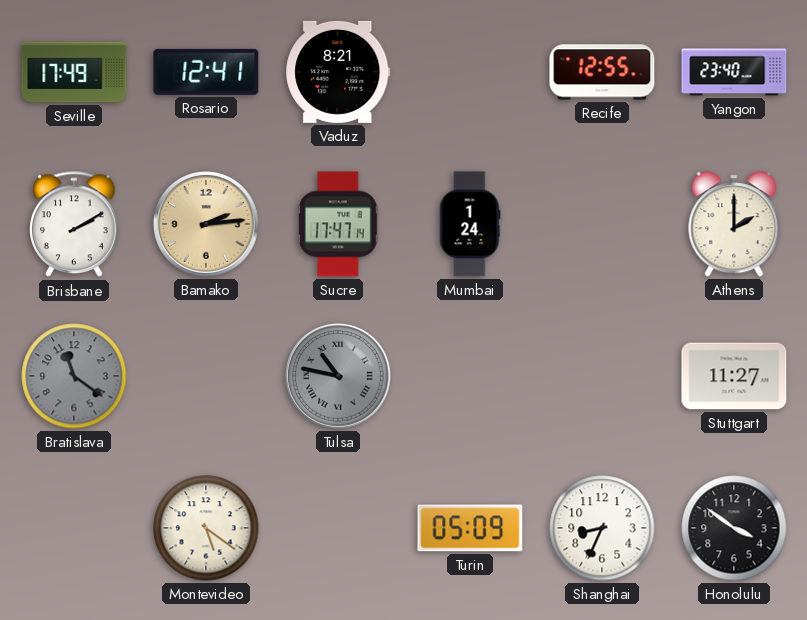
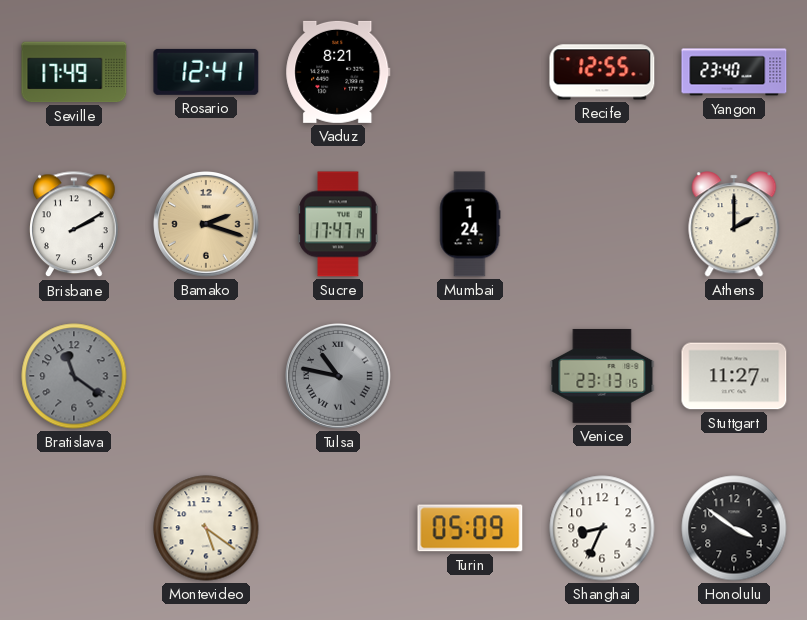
Bamako: 2:14 -> 2:18 (207, 225)
Venice: none -> 23:13 (602, 376)
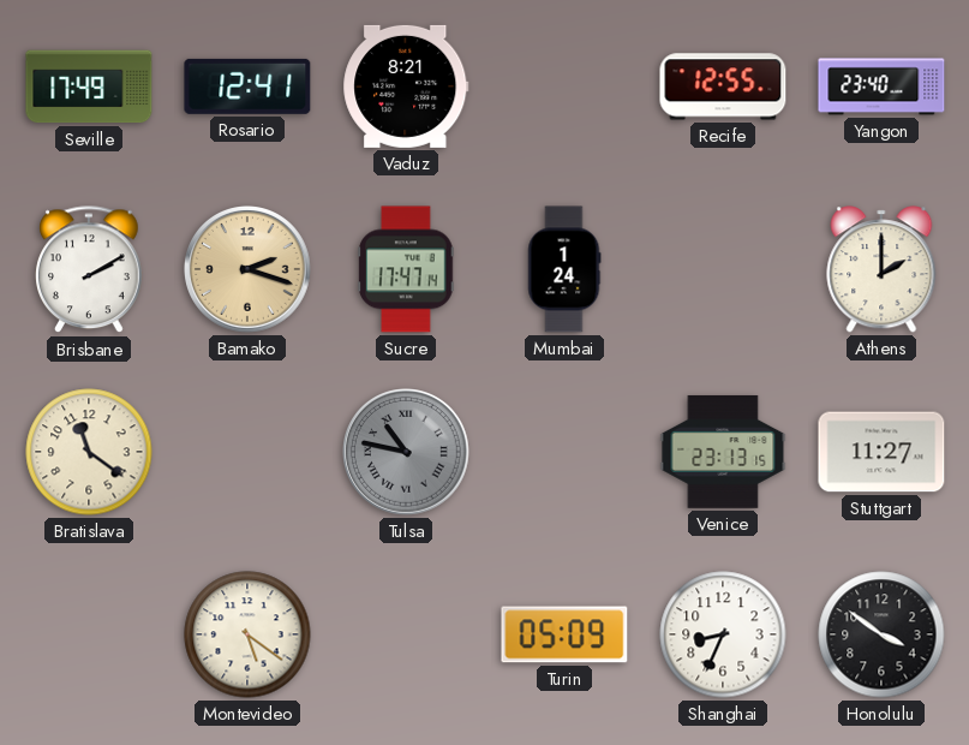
Bratislava dial: grey -> cream (89, 452)
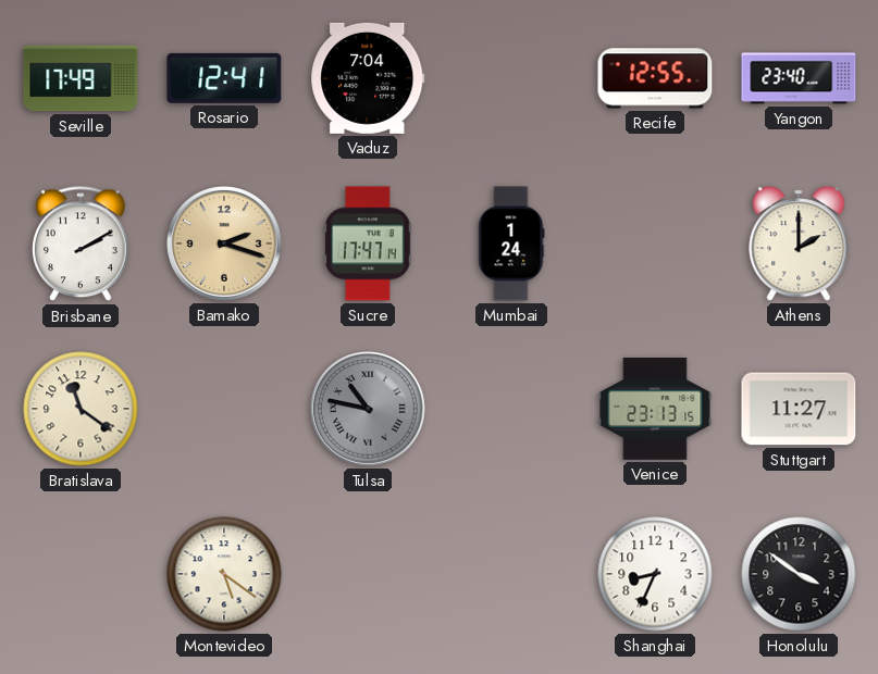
Vaduz: 8:21 -> 7:04 (368, 78)
Turin: 05:09 -> none (564, 634)
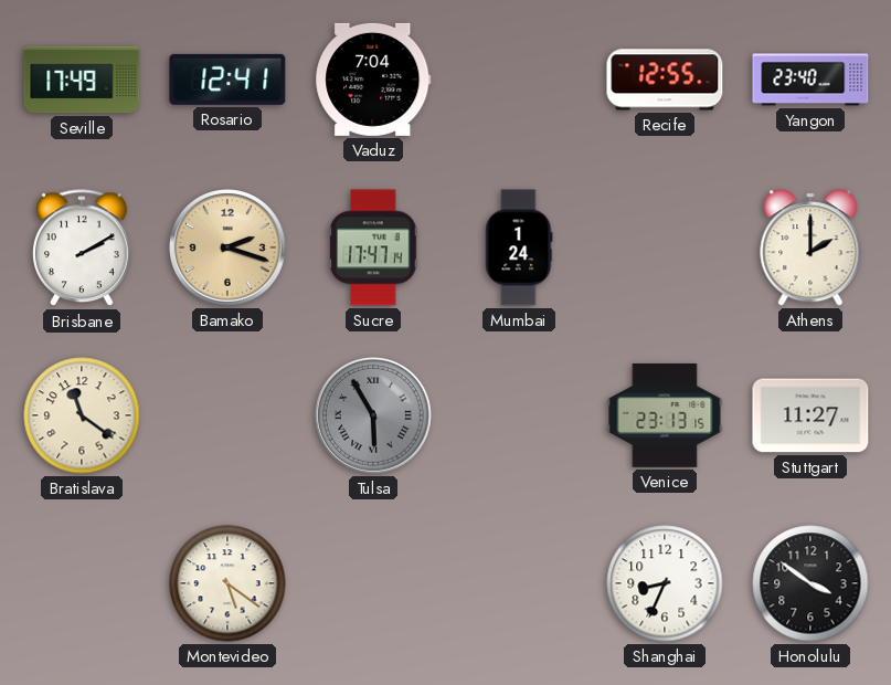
Tulsa: 10:47 -> 5:55 (374, 417)
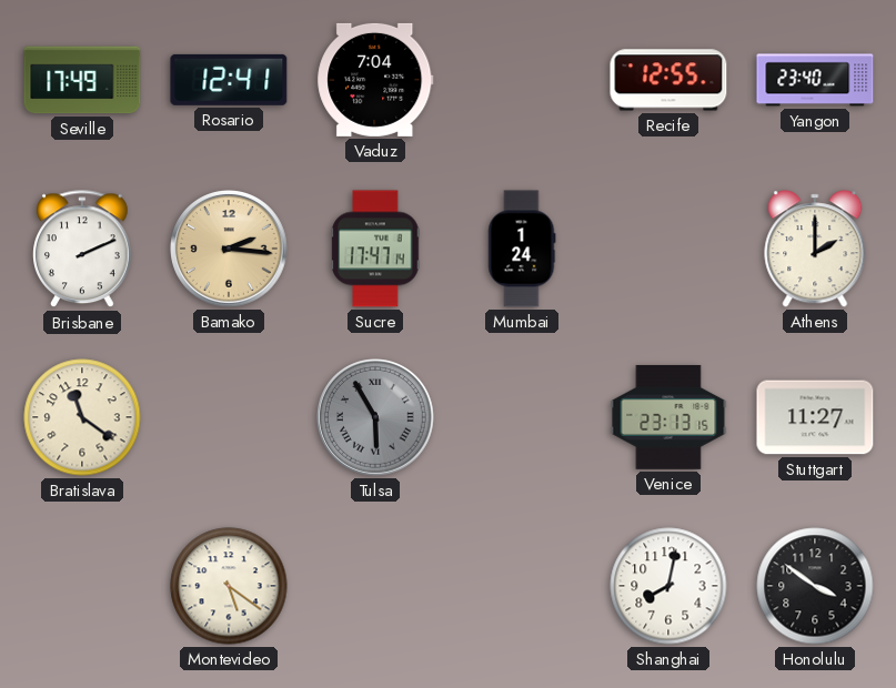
Brisbane: 2:10 -> 2:11 (82, 250)
Bamako: 2:18 -> 2:16 (230, 250)
Shanghai: 8:34 -> 8:02 (668, 586)
